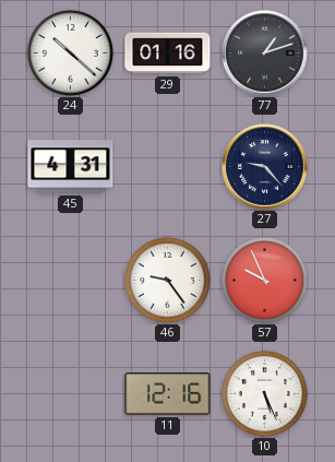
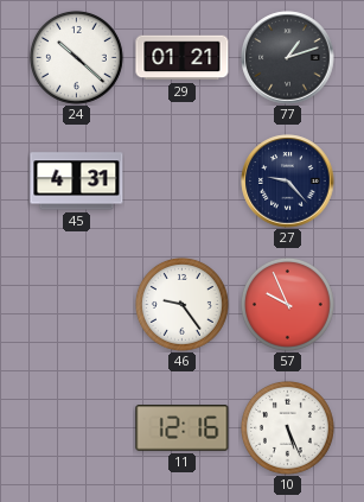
29: 01:16 -> 01:21 (183, 58)
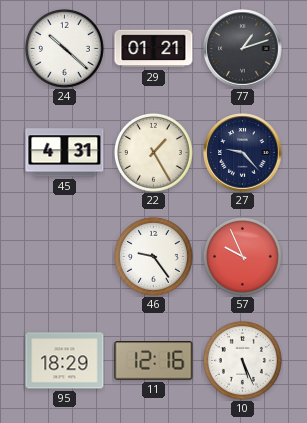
22: none -> 1:25 (153, 152)
95: none -> 18:29 (65, 361)
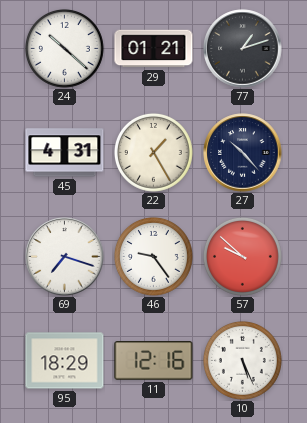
27: 9:23 -> 10:23 (243, 153)
69: none -> 7:18 (65, 257)
57: 9:56 -> 9:52 (242, 256)
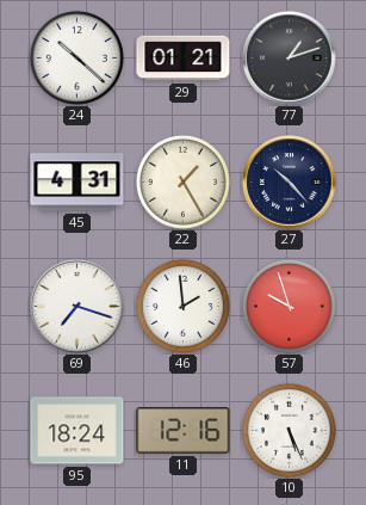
46: 9:24 -> 1:59 (182, 306)
57: 9:52 -> 9:57 (289, 306)
95: 18:29 -> 18:24 (77, 431)
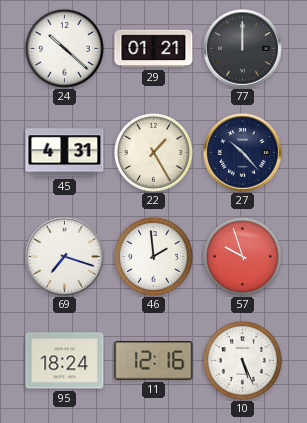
77: 1:12 -> 12:00 (243, 49)
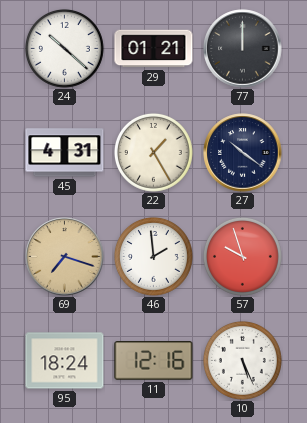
27: 10:23 -> 10:21 (243, 153)
69 dial: white -> champagne (65, 257)
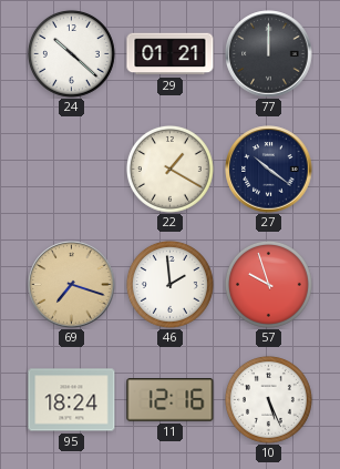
45: 4:31 -> none (65, 153)
22: 1:25 -> 1:20 (169, 169)
